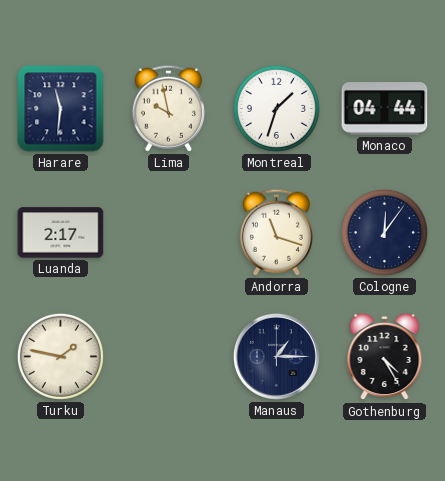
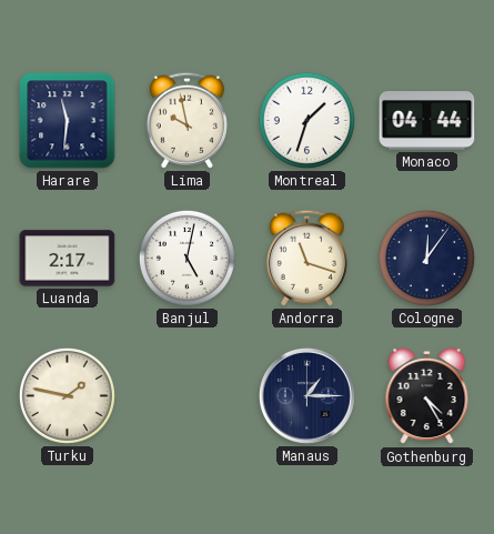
Banjul: none -> 5:02 (186, 258)
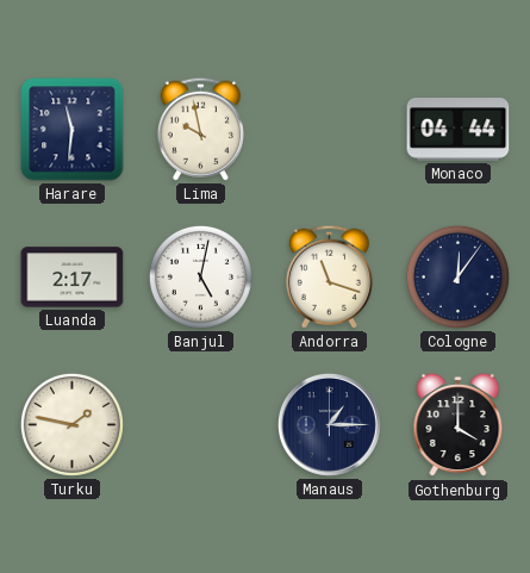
Montreal: 1:33 -> none (306, 120)
Gothenburg: 4:25 -> 4:00 (459, 425)
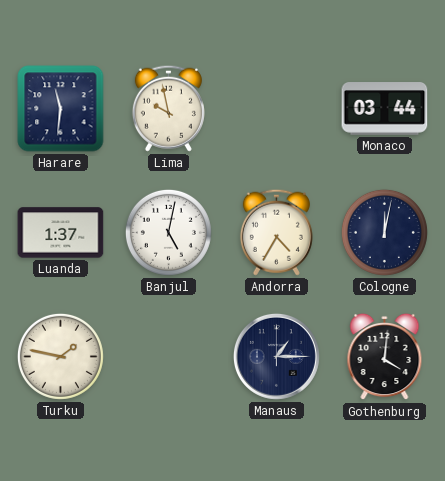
Monaco: 04:44 -> 03:44 (385, 109)
Luanda: 2:17 -> 1:37 (61, 233)
Andorra: 11:18 -> 4:35 (276, 232)
Cologne: 12:06 -> 12:02 (384, 232)
Gothenburg: 4:00 -> 4:01 (385, 357)
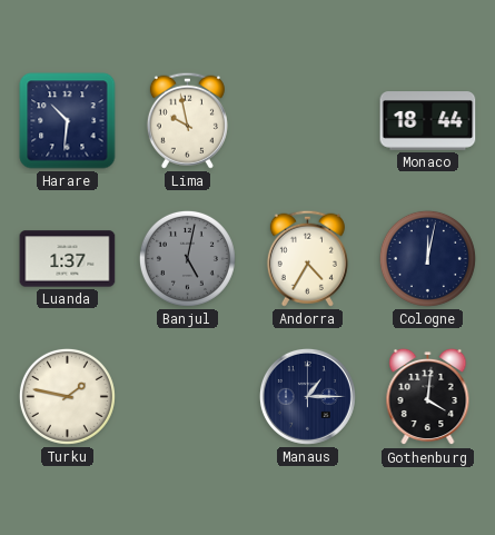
Harare: 11:31 -> 10:31 (68, 121)
Monaco: 03:44 -> 18:44 (428, 121)
Banjul dial: white -> grey (187, 258)
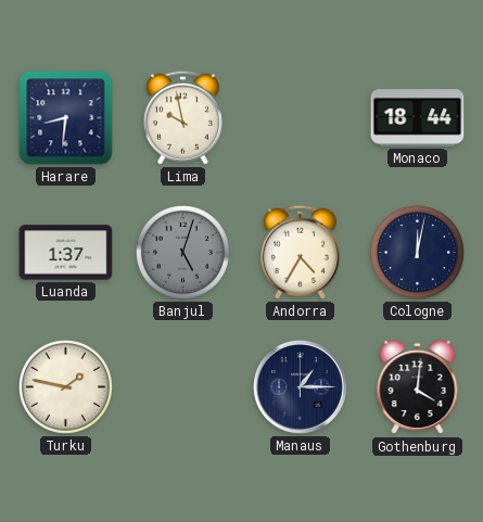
Harare: 10:31 -> 8:31 (66, 118)
Banjul: 5:02 -> 5:03 (182, 252)
